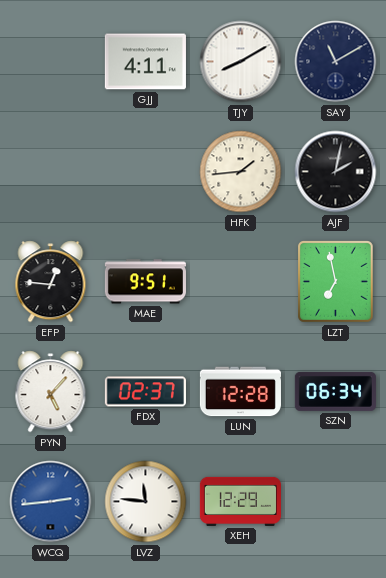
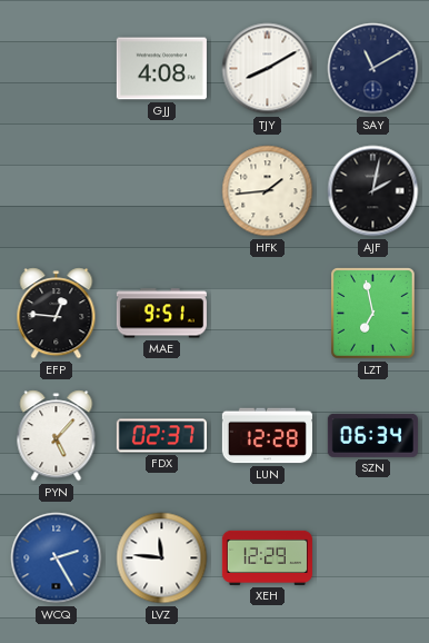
GJJ: 4:11 -> 4:08 (161, 69)
WCQ: 2:44 -> 2:25 (57, 558)
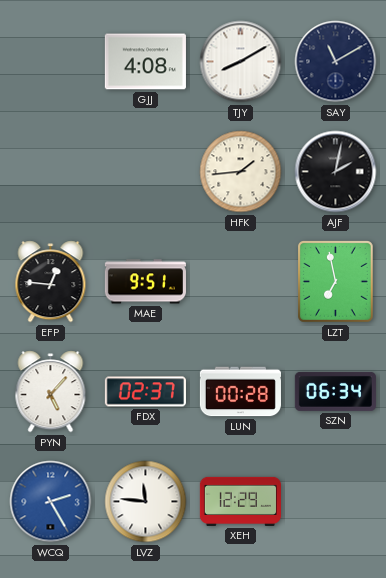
LUN: 12:28 -> 00:28 (240, 392)
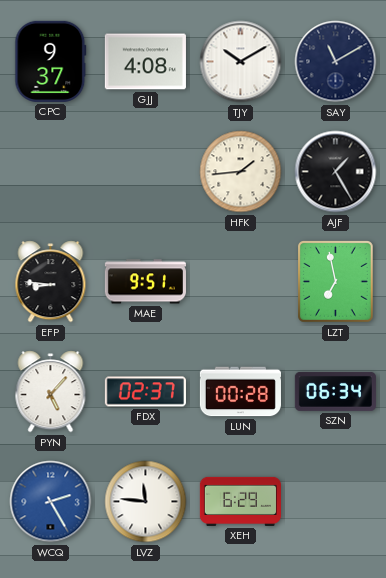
CPC: none -> 9:37 (51, 61)
TJY: 8:10 -> 10:10 (241, 62)
AJF: 2:02 -> 1:25 (336, 172)
EFP: 12:46 -> 8:46 (51, 282)
XEH: 12:29 -> 6:29 (240, 501)
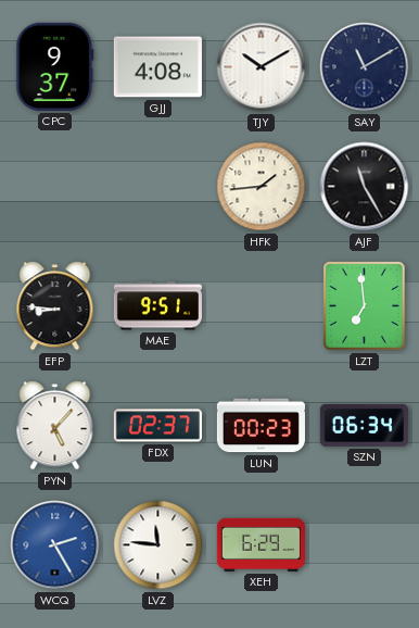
AJF: 1:25 -> 11:25 (365, 187)
LZT: 6:58 -> 6:59 (365, 306)
LUN: 00:28 -> 00:23 (261, 426)
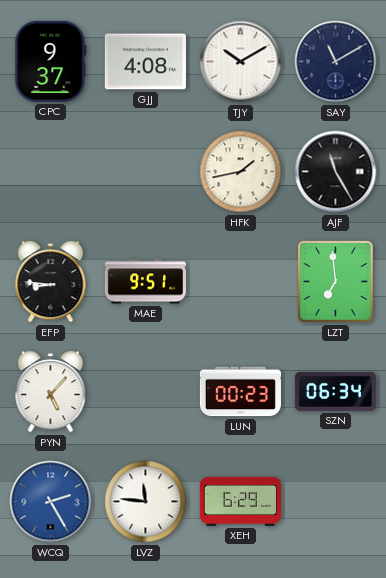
HFK: 1:44 -> 1:43 (241, 172)
FDX: 02:37 -> none (157, 426)
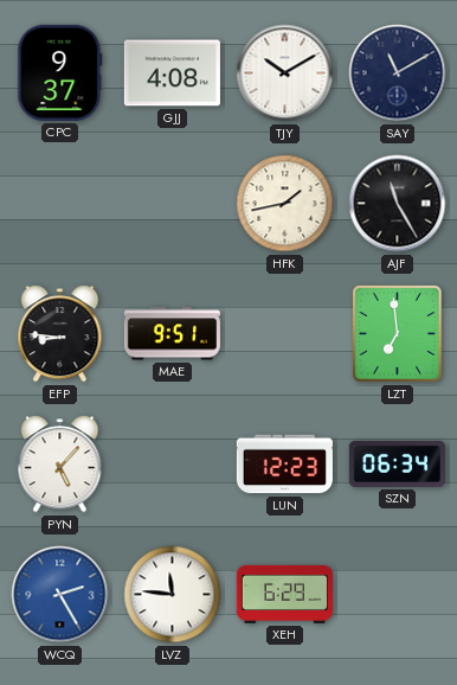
LUN: 00:23 -> 12:23 (284, 465)
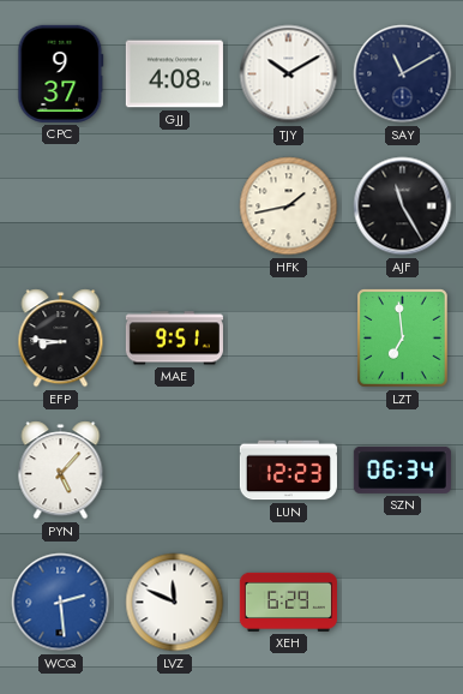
WCQ: 2:25 -> 2:29 (61, 603)
LVZ: 11:46 -> 11:49 (175, 603)
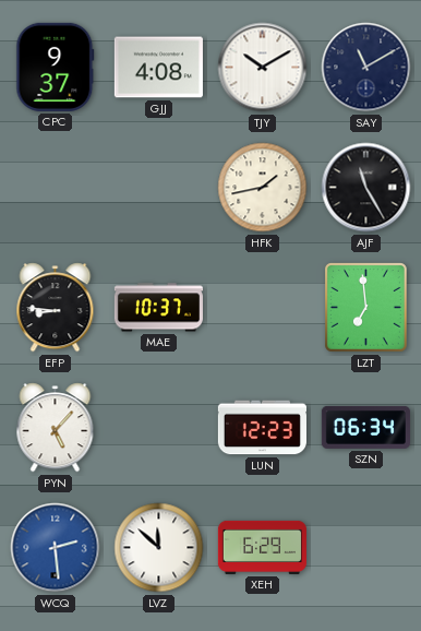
MAE: 9:51 -> 10:37 (158, 308)
LVZ: 11:49 -> 11:52 (159, 548)
